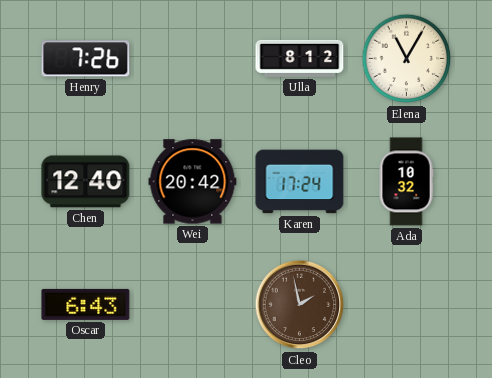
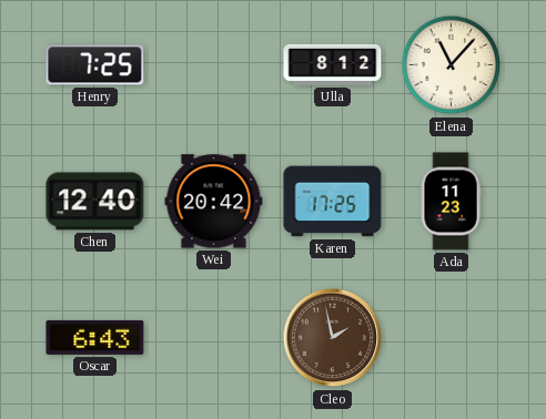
Henry: 7:26 -> 7:25 (95, 65)
Elena: 11:05 -> 11:07 (452, 65)
Karen: 17:24 -> 17:25 (333, 202)
Ada: 10:32 -> 11:23 (451, 202)
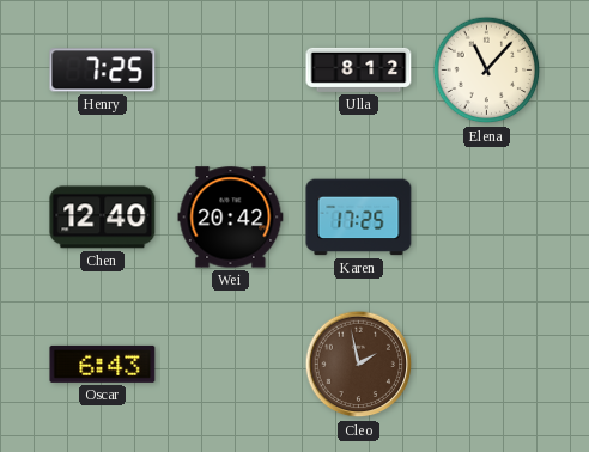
Ada: 11:23 -> none (451, 202)
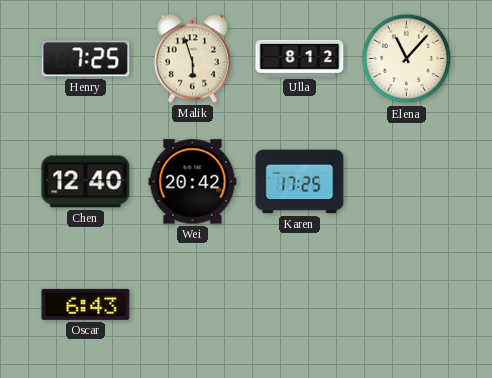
Malik: none -> 5:57 (192, 59)
Cleo: 1:58 -> none (359, 365)
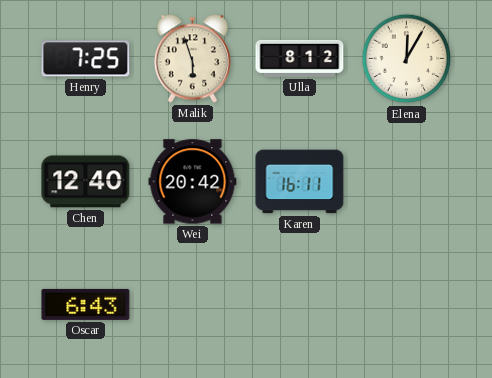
Elena: 11:07 -> 12:05 (407, 59)
Karen: 17:25 -> 16:11 (300, 182)
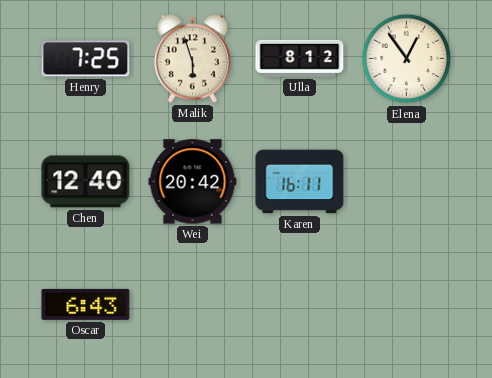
Elena: 12:05 -> 12:54 (407, 59)
